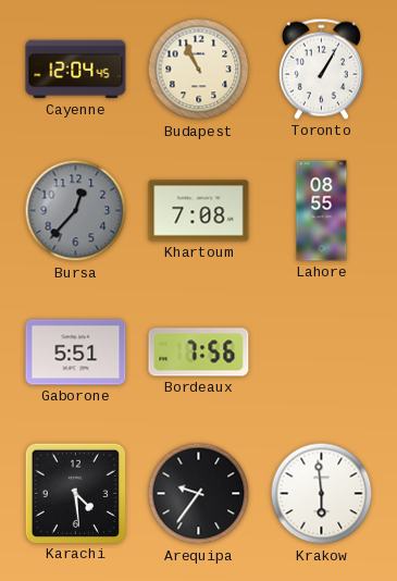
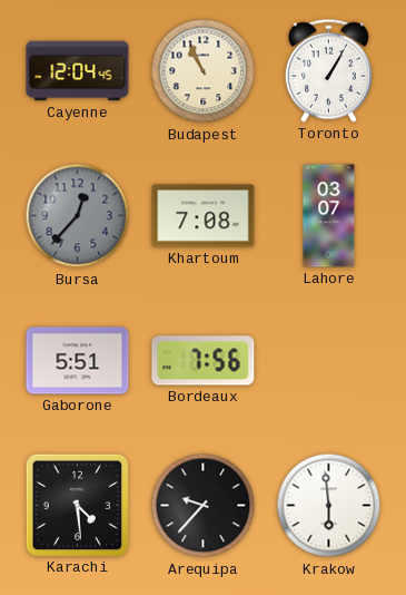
Lahore: 08:55 -> 03:07 (329, 216)
Arequipa: 9:36 -> 9:37 (204, 506)
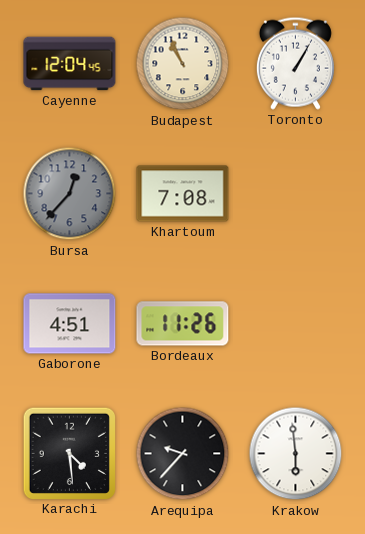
Lahore: 03:07 -> none (329, 216)
Gaborone: 5:51 -> 4:51 (70, 324)
Bordeaux: 7:56 -> 11:26 (183, 324)
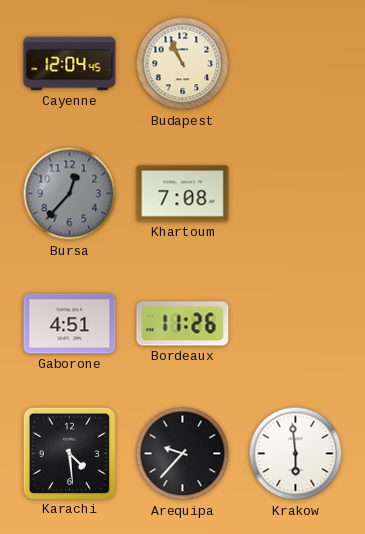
Toronto: 1:05 -> none (295, 63)
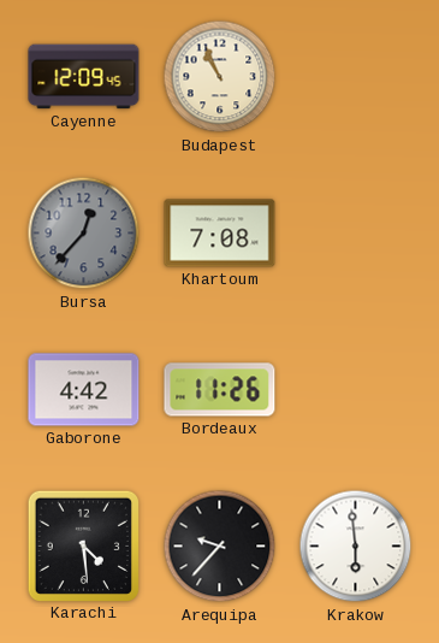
Cayenne: 12:04 -> 12:09 (84, 77)
Gaborone: 4:51 -> 4:42 (84, 390)
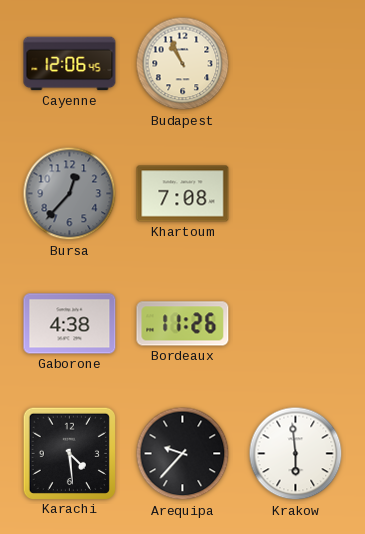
Cayenne: 12:09 -> 12:06 (70, 64)
Gaborone: 4:42 -> 4:38 (70, 324)
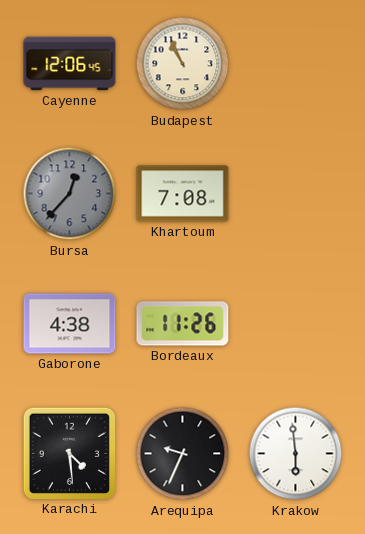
Arequipa: 9:37 -> 9:34 (183, 454)
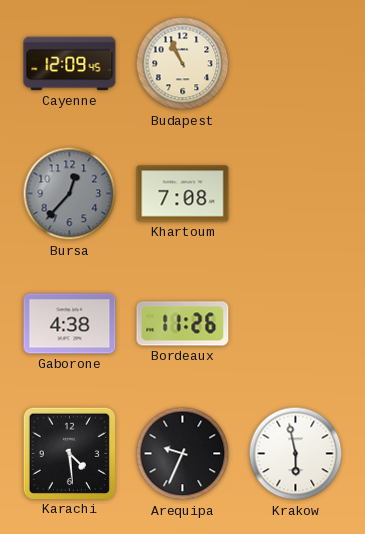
Cayenne: 12:06 -> 12:09 (70, 64)
Krakow: 5:59 -> 5:58 (296, 454)
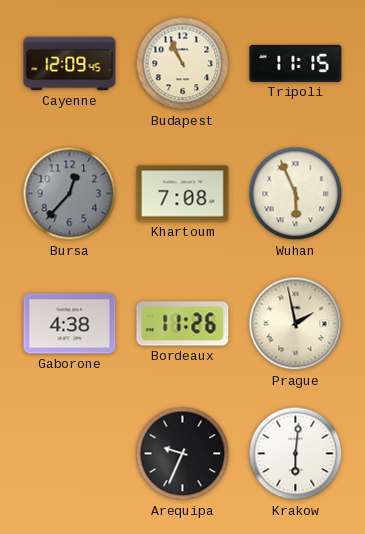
Tripoli: none -> 11:15 (296, 63)
Wuhan: none -> 5:56 (296, 194)
Prague: none -> 1:58 (296, 324)
Karachi: 4:29 -> none (69, 453)
Krakow: 5:58 -> 6:01 (296, 454)
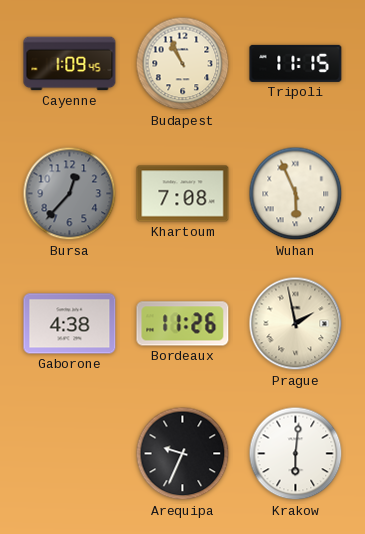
Cayenne: 12:09 -> 1:09 (70, 64)
